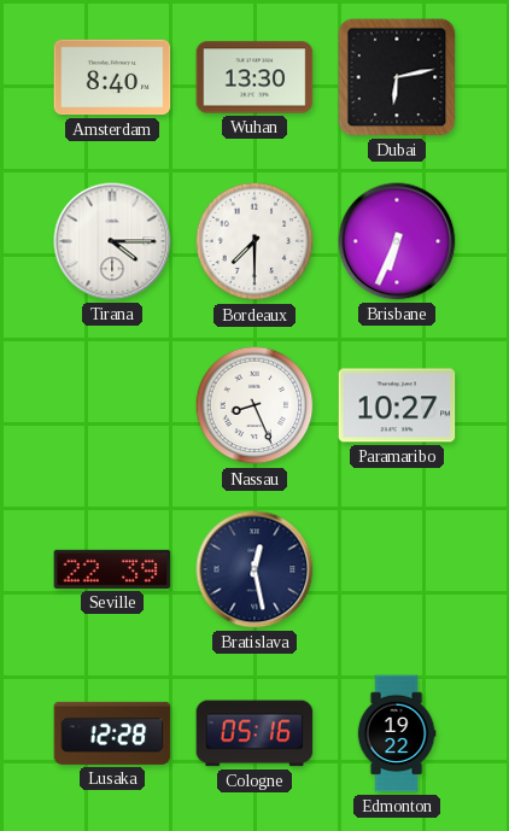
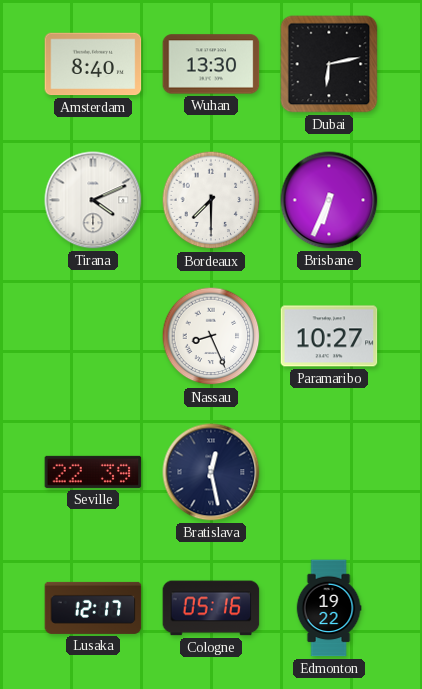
Tirana: 4:15 -> 4:11 (93, 200)
Lusaka: 12:28 -> 12:17 (93, 608)
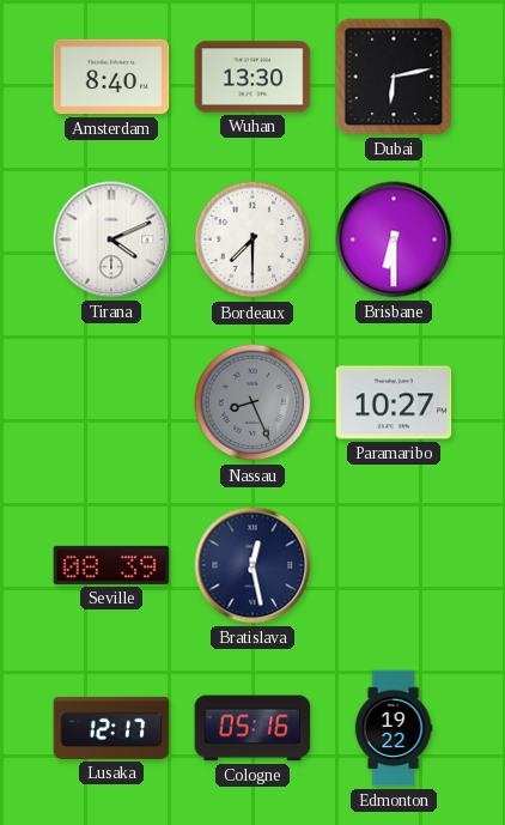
Brisbane: 6:34 -> 6:30 (394, 239)
Nassau dial: white -> grey (252, 402)
Seville: 22:39 -> 08:39 (111, 565)
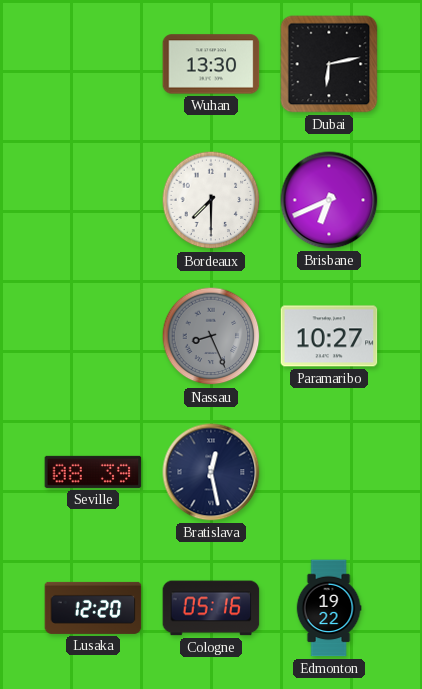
Amsterdam: 8:40 -> none (111, 77)
Tirana: 4:11 -> none (111, 239)
Brisbane: 6:30 -> 6:41 (329, 200)
Lusaka: 12:17 -> 12:20 (93, 608)
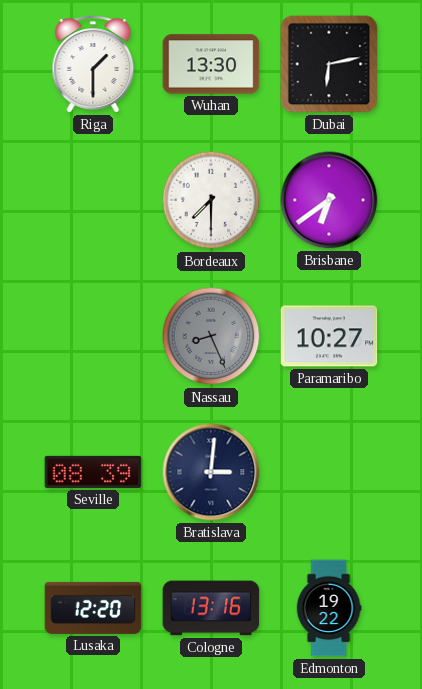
Riga: none -> 1:30 (93, 64)
Brisbane: 6:41 -> 6:39 (329, 200)
Bratislava: 12:28 -> 3:01 (211, 472)
Cologne: 05:16 -> 13:16 (211, 608)
